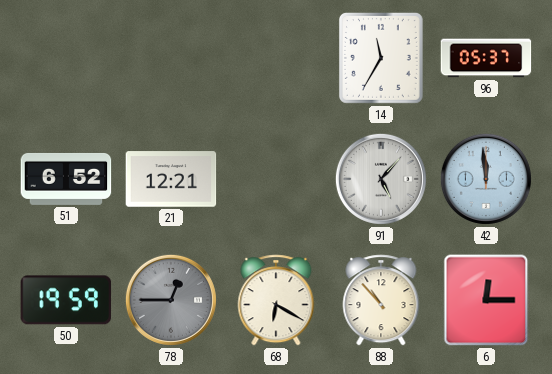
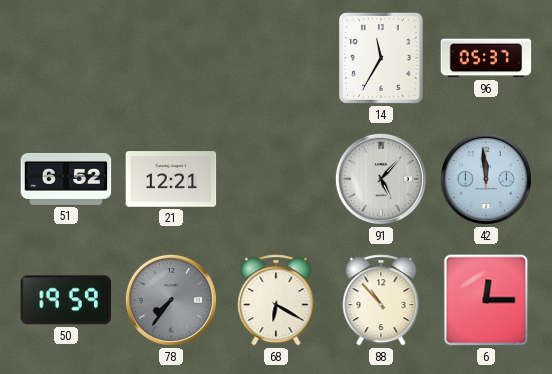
78: 12:45 -> 7:36 (171, 300)
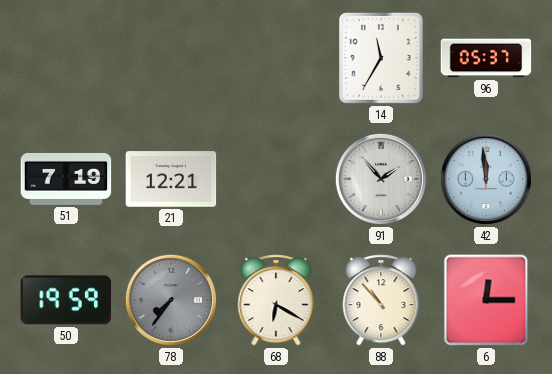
51: 6:52 -> 7:19 (66, 179)
91: 5:07 -> 1:53 (381, 179)
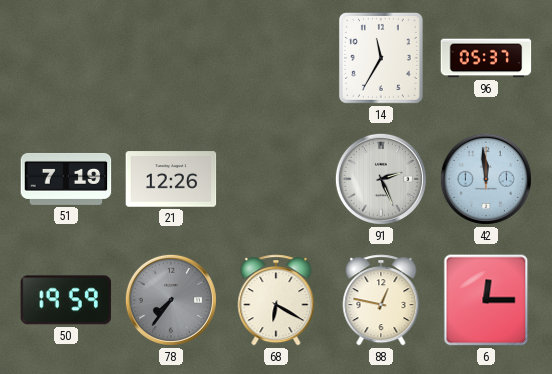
21: 12:21 -> 12:26 (171, 179)
91: 1:53 -> 2:26 (381, 179)
88: 10:53 -> 12:47 (381, 300)
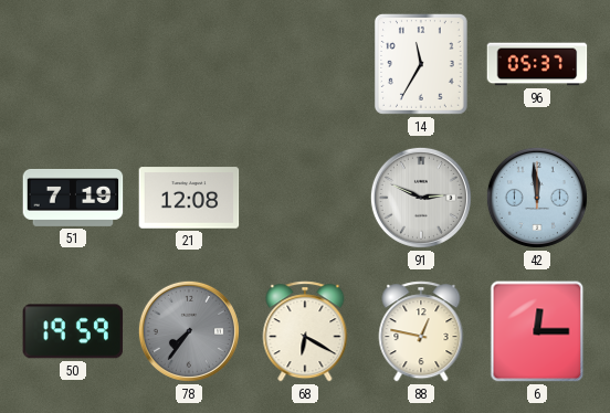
21: 12:26 -> 12:08 (189, 198)
91: 2:26 -> 2:49 (421, 198)
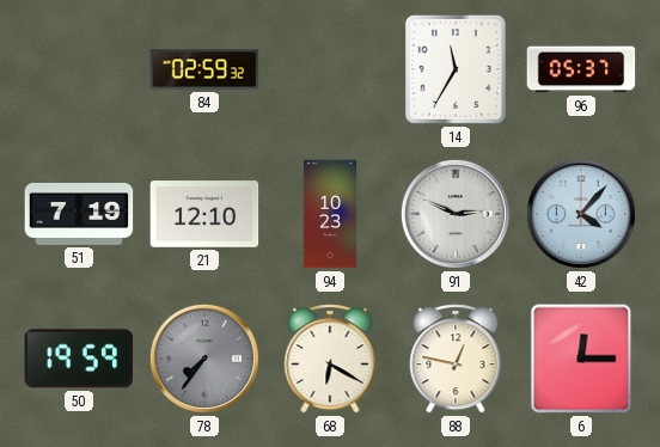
84: none -> 02:59 (204, 69)
21: 12:08 -> 12:10 (204, 214)
94: none -> 10:23 (330, 214)
42: 11:59 -> 4:07 (581, 214)
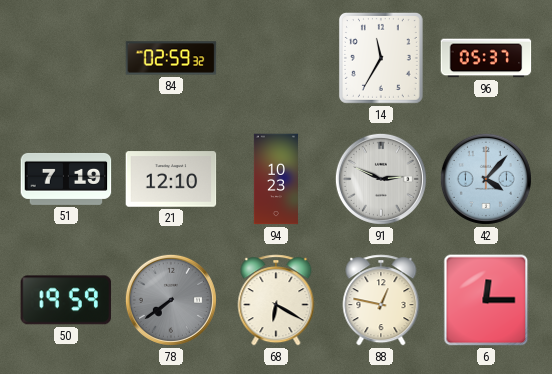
78: 7:36 -> 7:39 (171, 300)
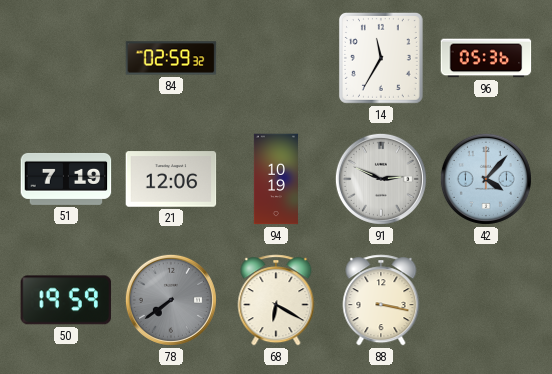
96: 05:37 -> 05:36 (486, 58)
21: 12:10 -> 12:06 (171, 179)
94: 10:23 -> 10:19 (276, 179)
88: 12:47 -> 3:17 (381, 300)
6: 12:15 -> none (486, 300)
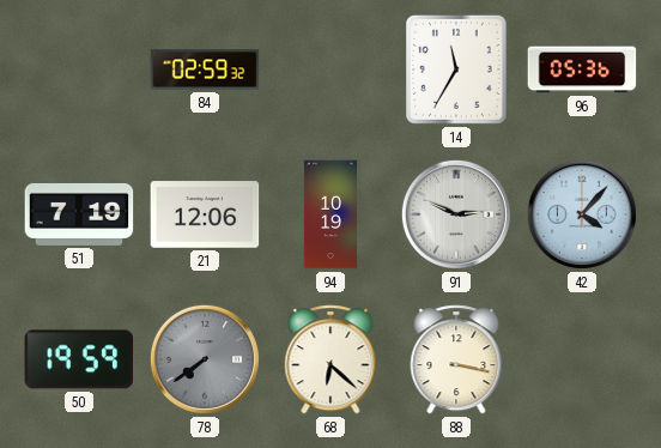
68: 6:20 -> 6:22 (330, 359)
